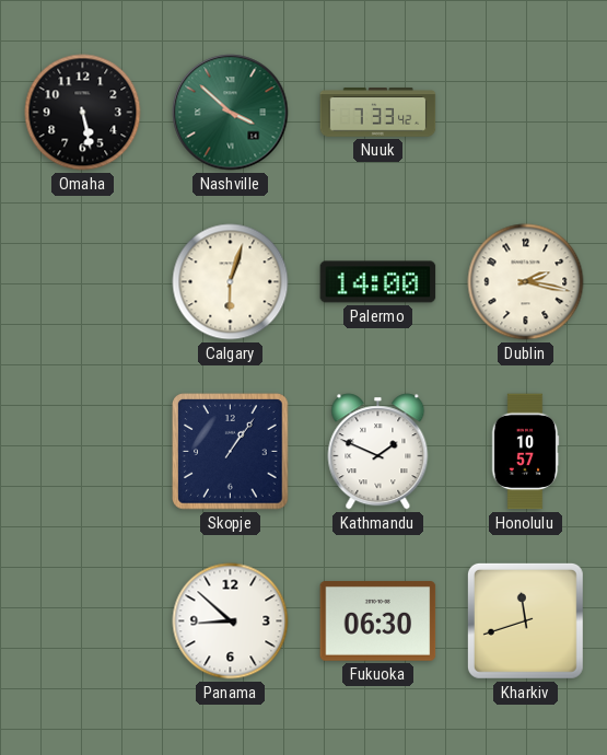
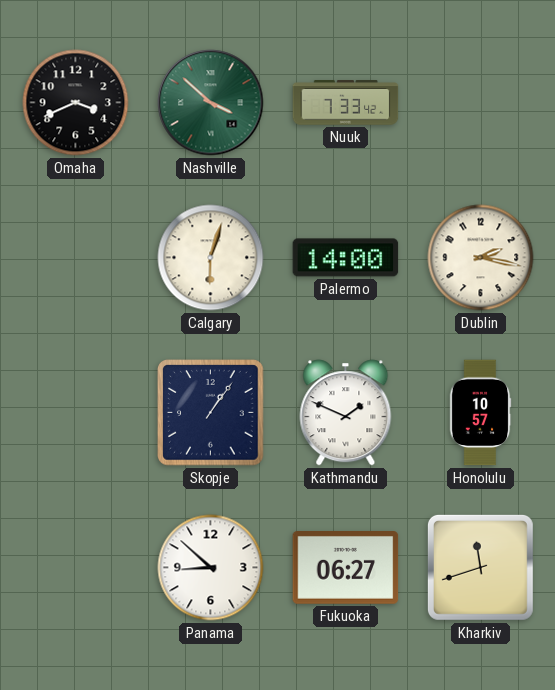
Omaha: 5:28 -> 3:41 (76, 103)
Fukuoka: 06:30 -> 06:27 (346, 568)
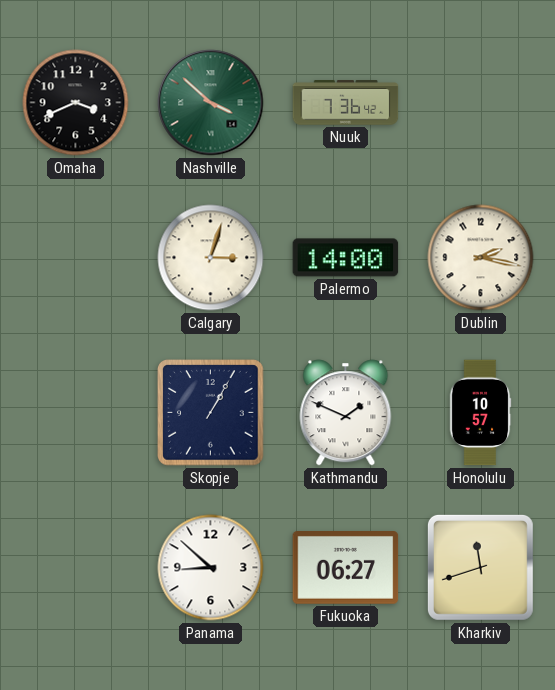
Nuuk: 7:33 -> 7:36 (346, 103)
Calgary: 6:03 -> 3:03 (211, 258)
Skopje: 1:06 -> 1:05 (211, 413)
